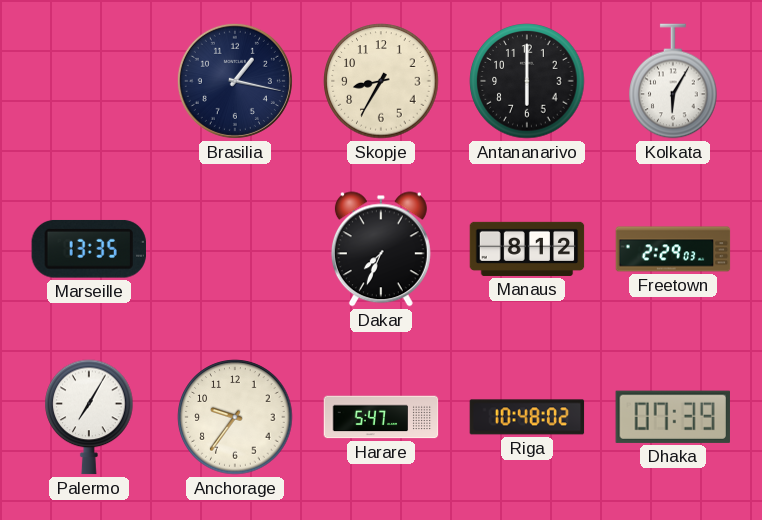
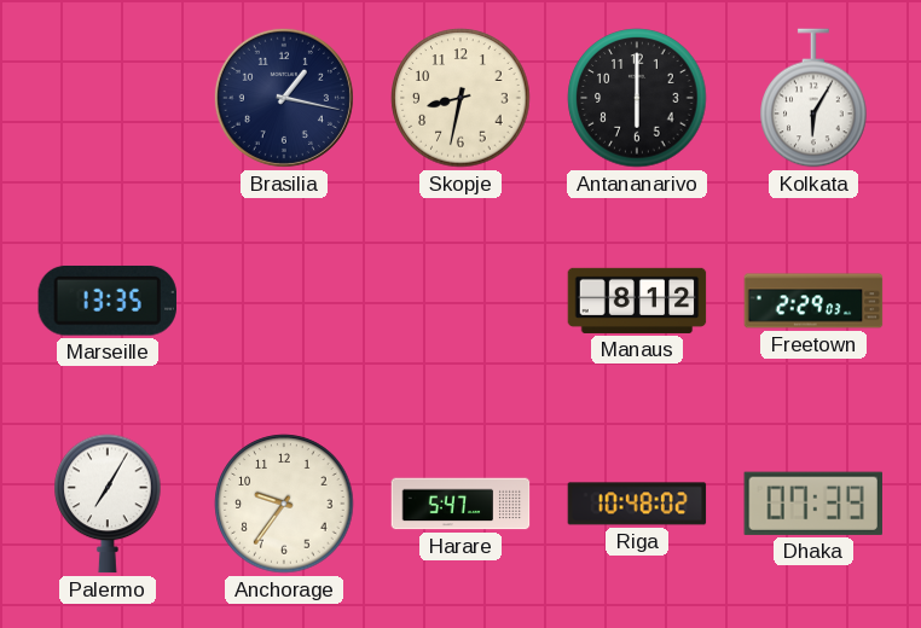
Skopje: 8:35 -> 8:32 (460, 98)
Dakar: 7:34 -> none (381, 249)
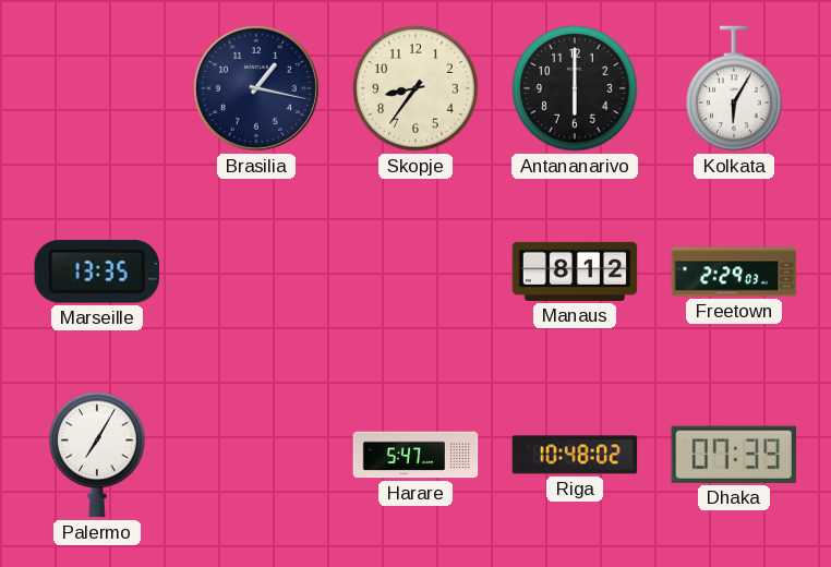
Skopje: 8:32 -> 8:36 (415, 88)
Anchorage: 9:36 -> none (284, 504)
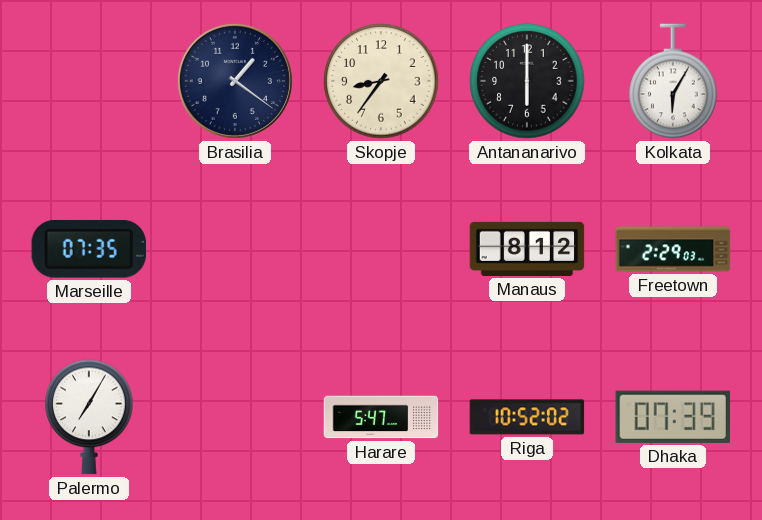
Brasilia: 1:17 -> 1:21 (235, 81)
Marseille: 13:35 -> 07:35 (89, 249)
Riga: 10:48 -> 10:52 (527, 417)
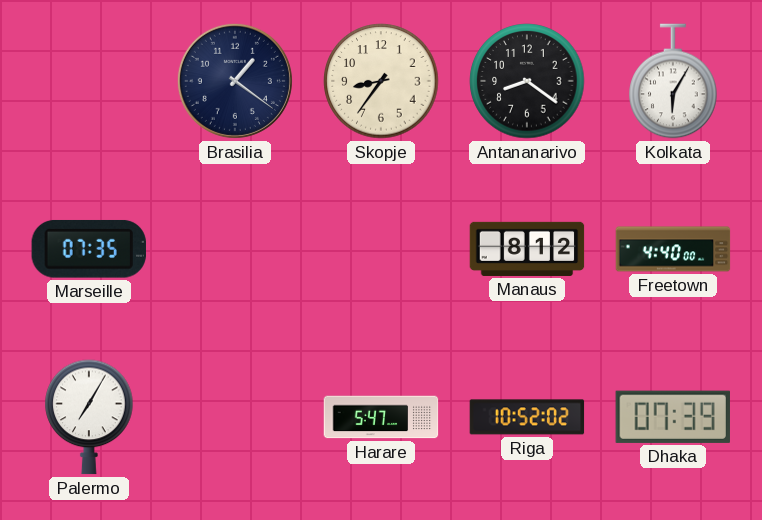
Antananarivo: 6:00 -> 8:21 (527, 81)
Freetown: 2:29 -> 4:40 (673, 249)
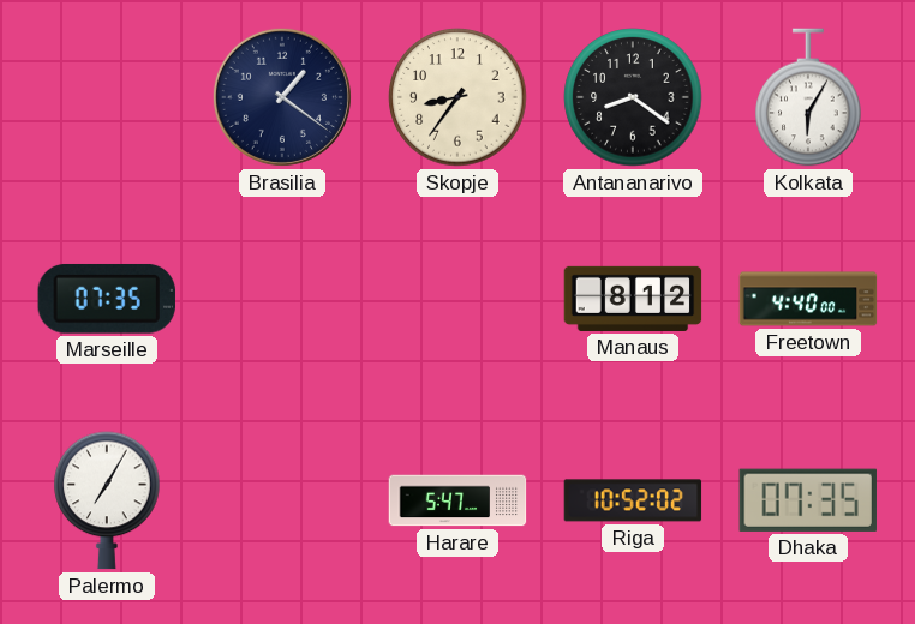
Dhaka: 07:39 -> 07:35 (808, 500)
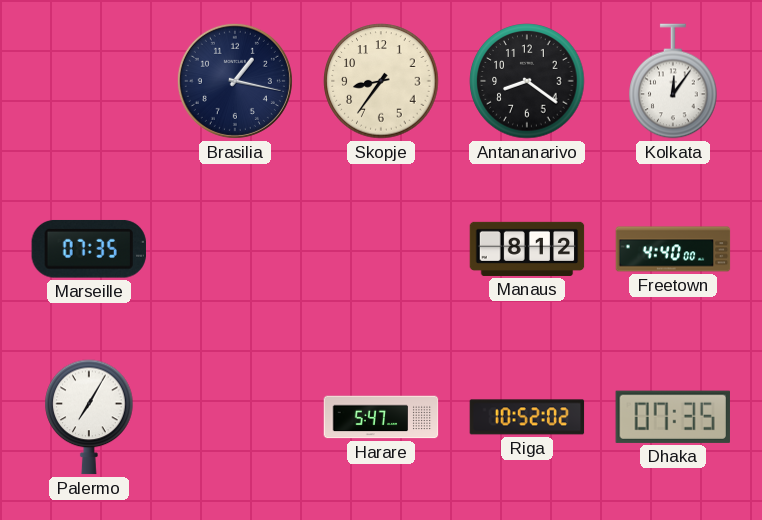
Brasilia: 1:21 -> 1:17 (235, 81)
Kolkata: 6:05 -> 12:06 (673, 81)
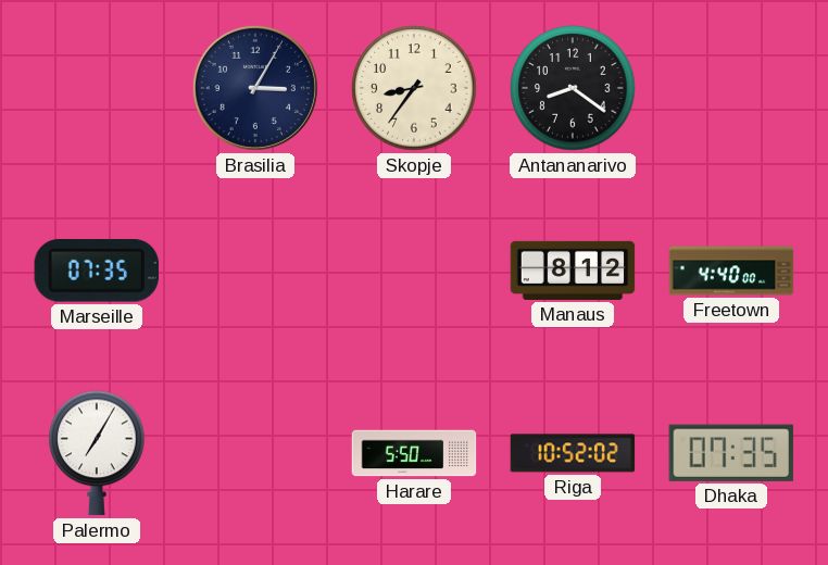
Brasilia: 1:17 -> 3:05 (255, 88)
Kolkata: 12:06 -> none (673, 81)
Harare: 5:47 -> 5:50 (414, 453)
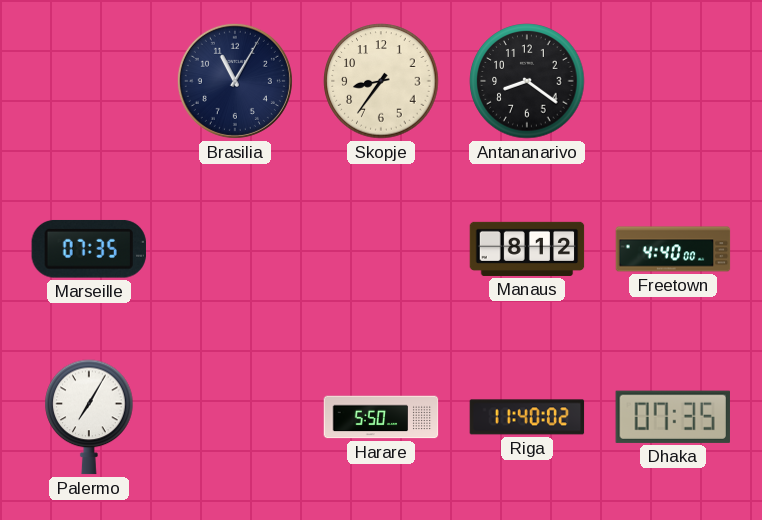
Brasilia: 3:05 -> 11:05 (235, 81)
Riga: 10:52 -> 11:40 (527, 417)
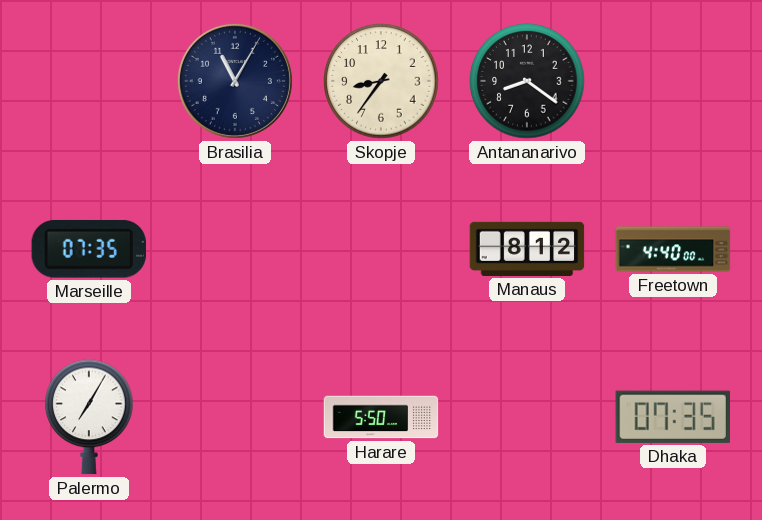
Riga: 11:40 -> none (527, 417)
